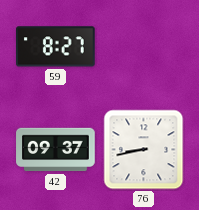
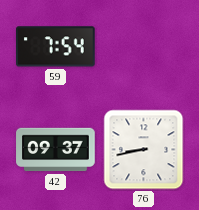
59: 8:27 -> 7:54 (56, 47)
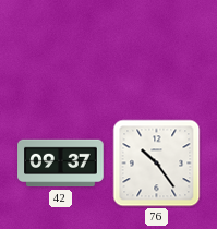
59: 7:54 -> none (56, 47)
76: 8:43 -> 10:24 (157, 164)
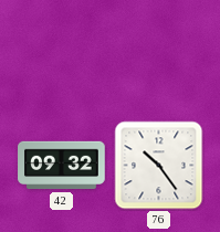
42: 09:37 -> 09:32 (62, 166)
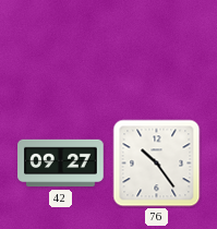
42: 09:32 -> 09:27 (61, 164)
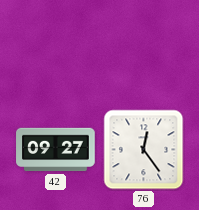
76: 10:24 -> 12:24 (144, 150)
